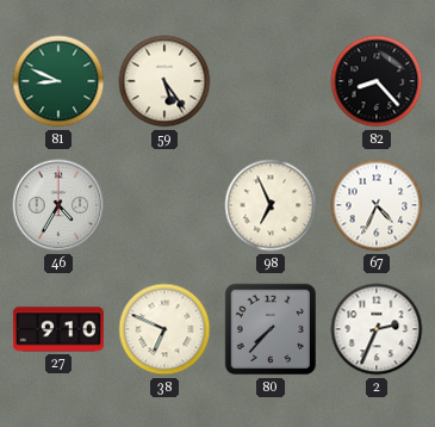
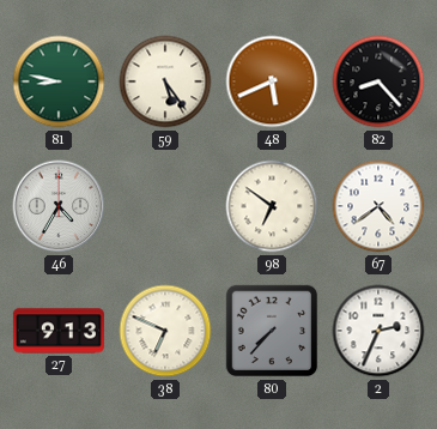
81: 8:49 -> 8:47 (59, 81)
48: none -> 5:41 (272, 81)
98: 6:56 -> 6:51 (272, 206)
67: 4:34 -> 4:39 (378, 206)
27: 9:10 -> 9:13 (59, 331)
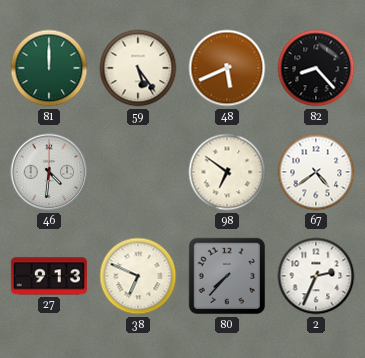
81: 8:47 -> 12:00 (49, 68)
46: 4:35 -> 4:31 (49, 172)
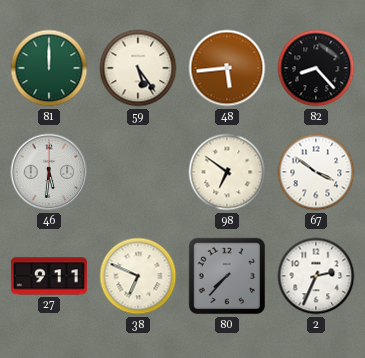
48: 5:41 -> 5:44 (227, 68)
46: 4:31 -> 5:31 (49, 172)
67: 4:39 -> 3:51 (316, 172)
27: 9:13 -> 9:11 (49, 276)
